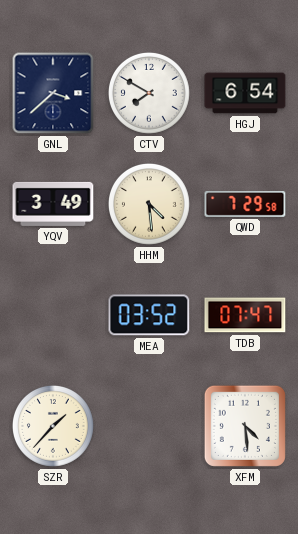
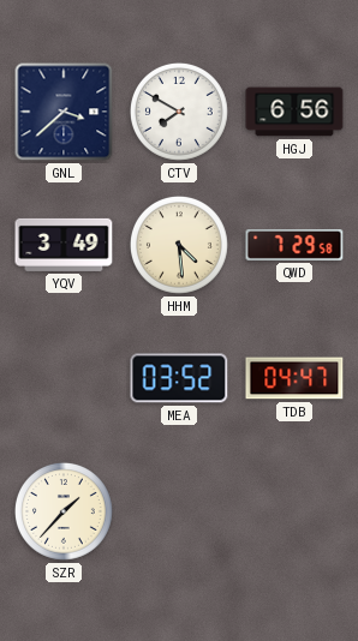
HGJ: 6:54 -> 6:56 (294, 112)
TDB: 07:47 -> 04:47 (294, 378)
XFM: 4:29 -> none (245, 426)
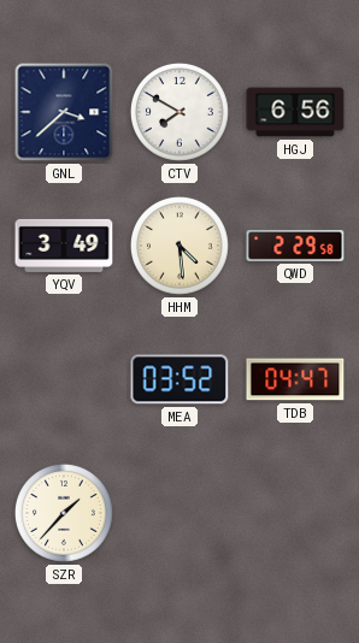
QWD: 7:29 -> 2:29 (295, 246)
